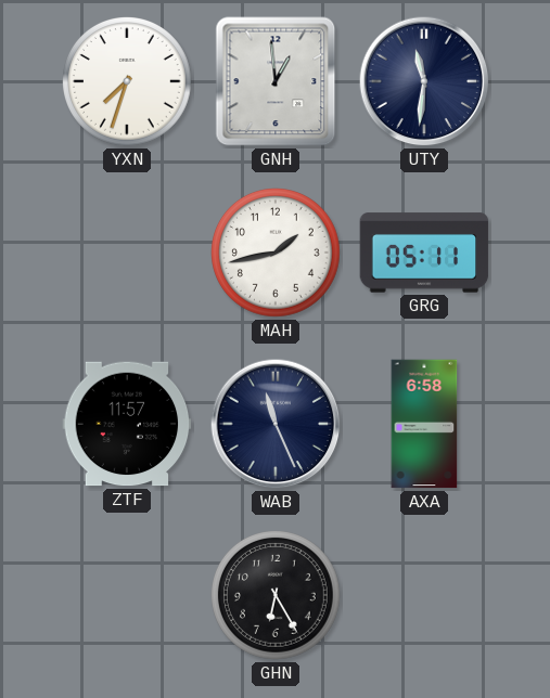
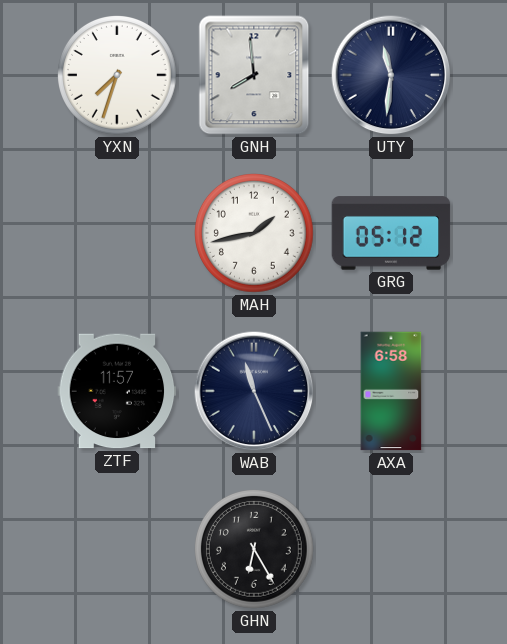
GNH: 12:59 -> 7:59 (254, 75)
GRG: 05:11 -> 05:12 (391, 233)
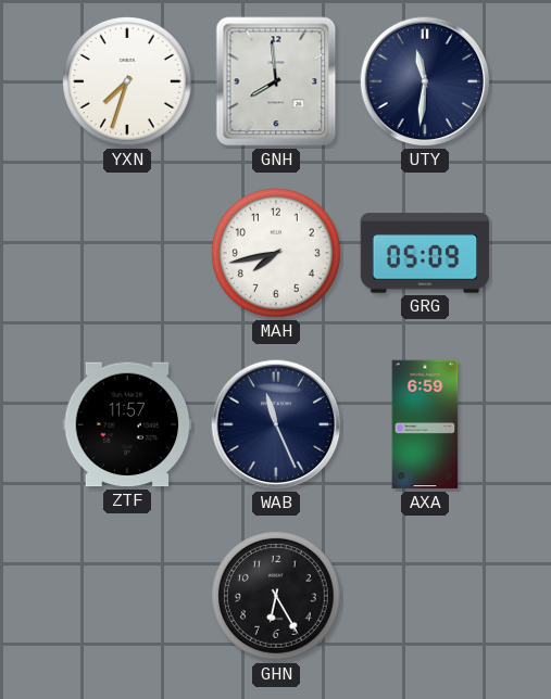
MAH: 1:43 -> 7:43 (277, 254)
GRG: 05:12 -> 05:09 (425, 253)
AXA: 6:58 -> 6:59 (425, 424)
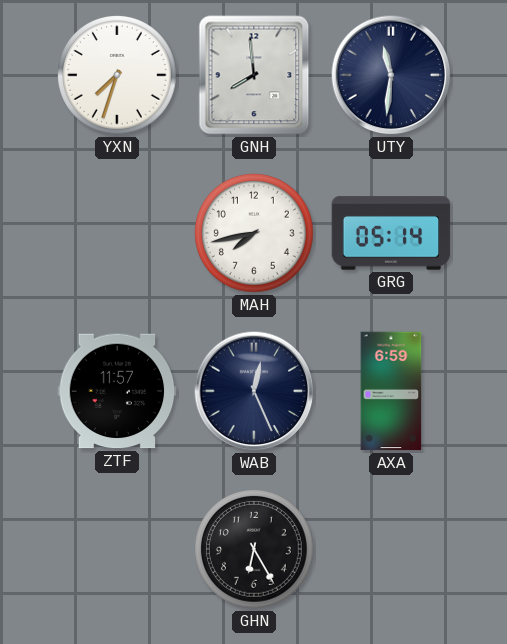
GRG: 05:09 -> 05:14 (391, 233)
WAB: 11:26 -> 12:26 (254, 391)
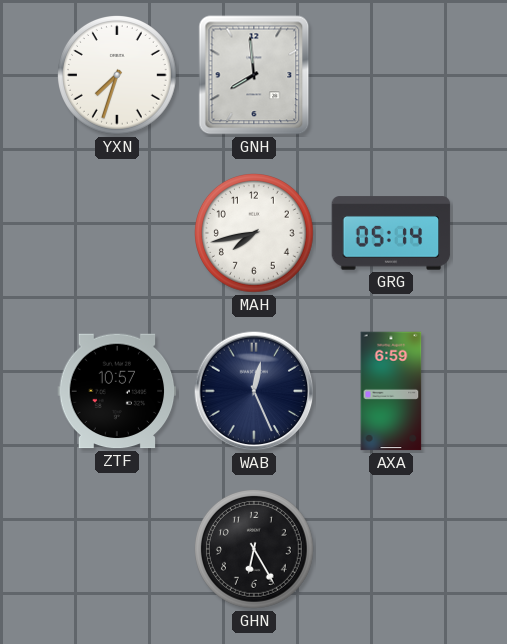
UTY: 11:31 -> none (391, 75)
ZTF: 11:57 -> 10:57 (117, 391)
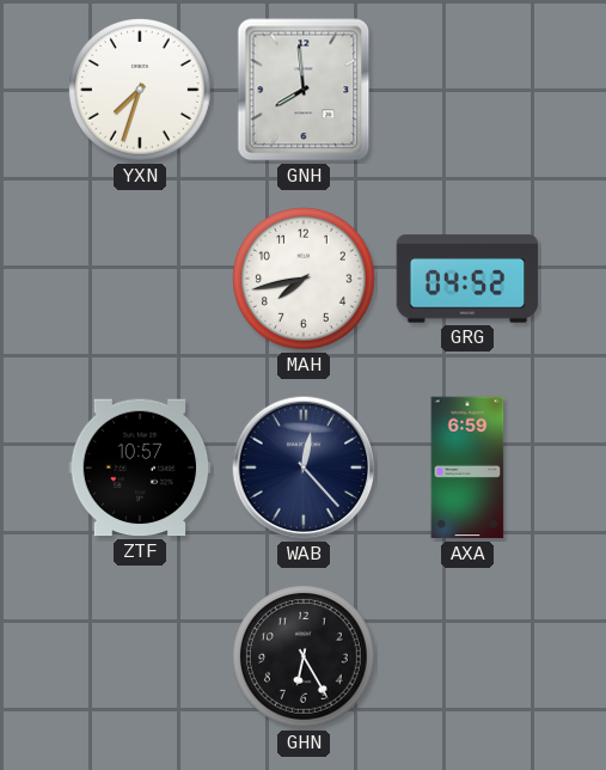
GRG: 05:14 -> 04:52 (467, 279)
WAB: 12:26 -> 12:23 (304, 467)
